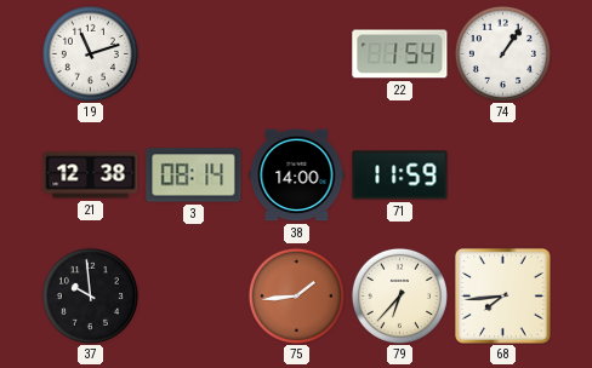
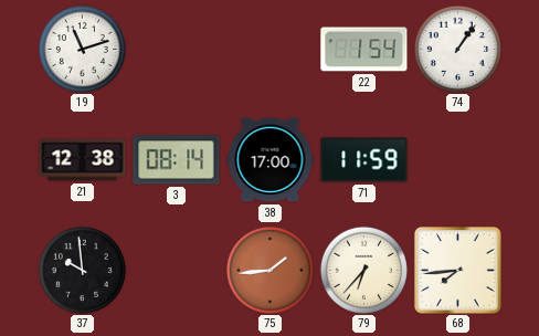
38: 14:00 -> 17:00 (271, 160)
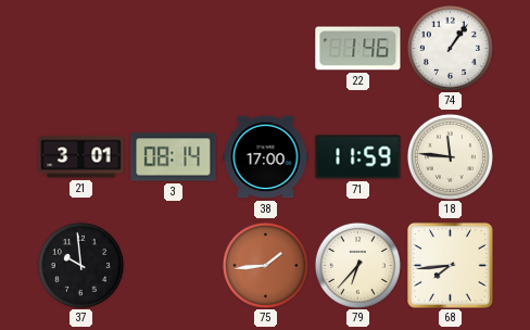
19: 11:12 -> none (82, 49)
22: 1:54 -> 1:46 (358, 49)
21: 12:38 -> 3:01 (81, 157)
18: none -> 11:46 (450, 156)
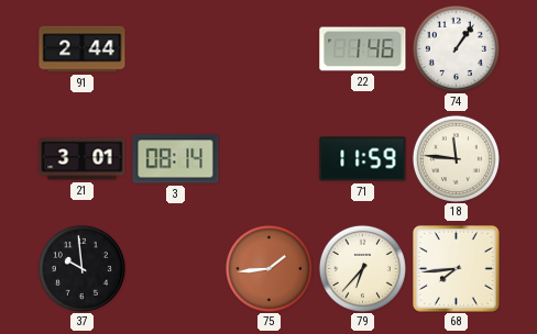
91: none -> 2:44 (83, 49)
38: 17:00 -> none (266, 157)
